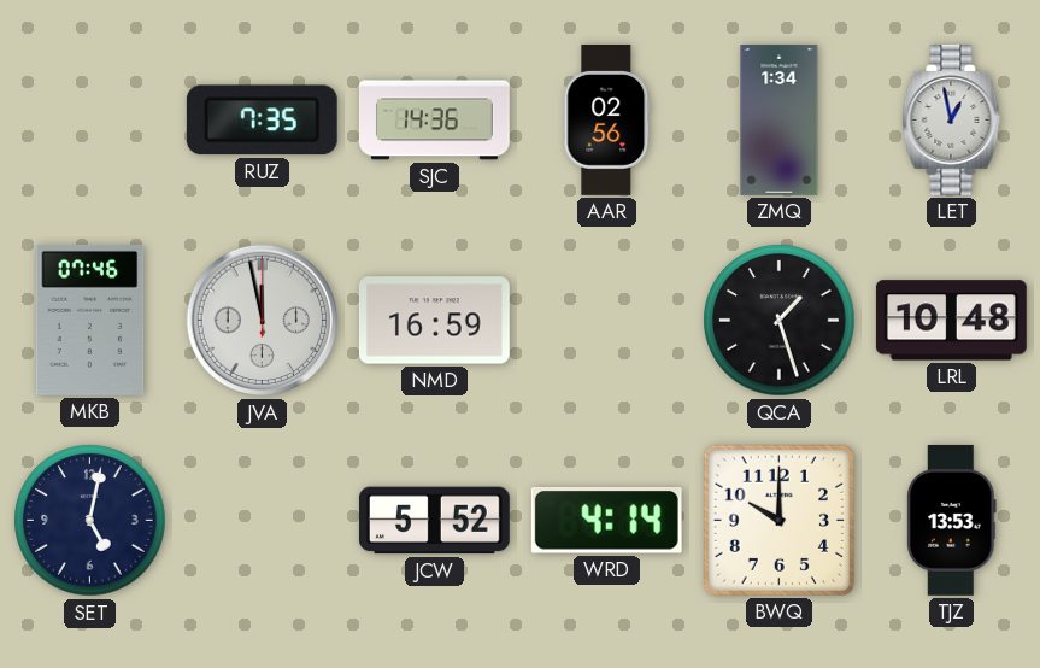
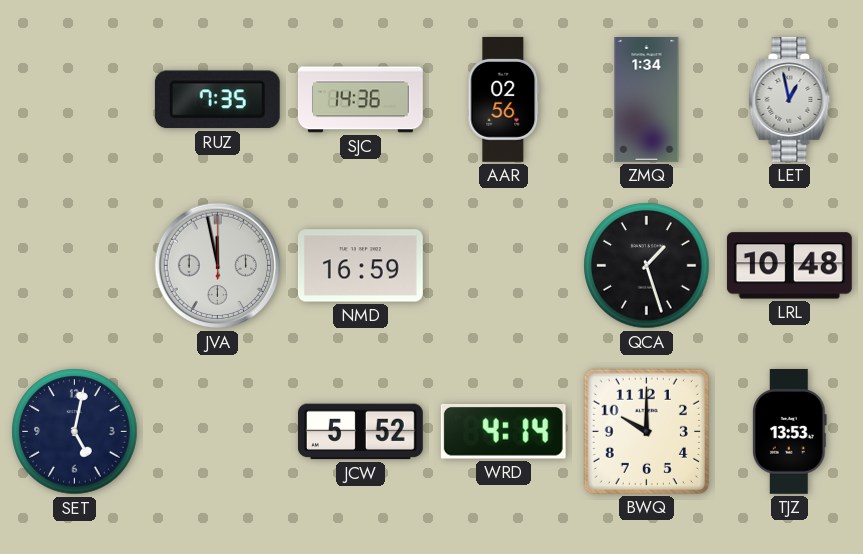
MKB: 07:46 -> none (90, 320)
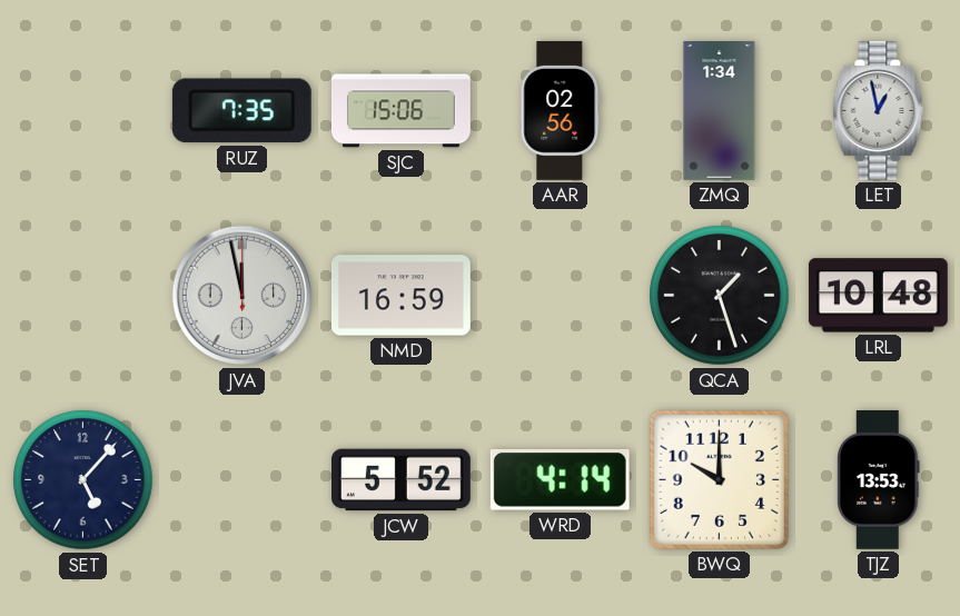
SJC: 14:36 -> 15:06 (400, 111)
SET: 5:02 -> 5:07 (83, 480)
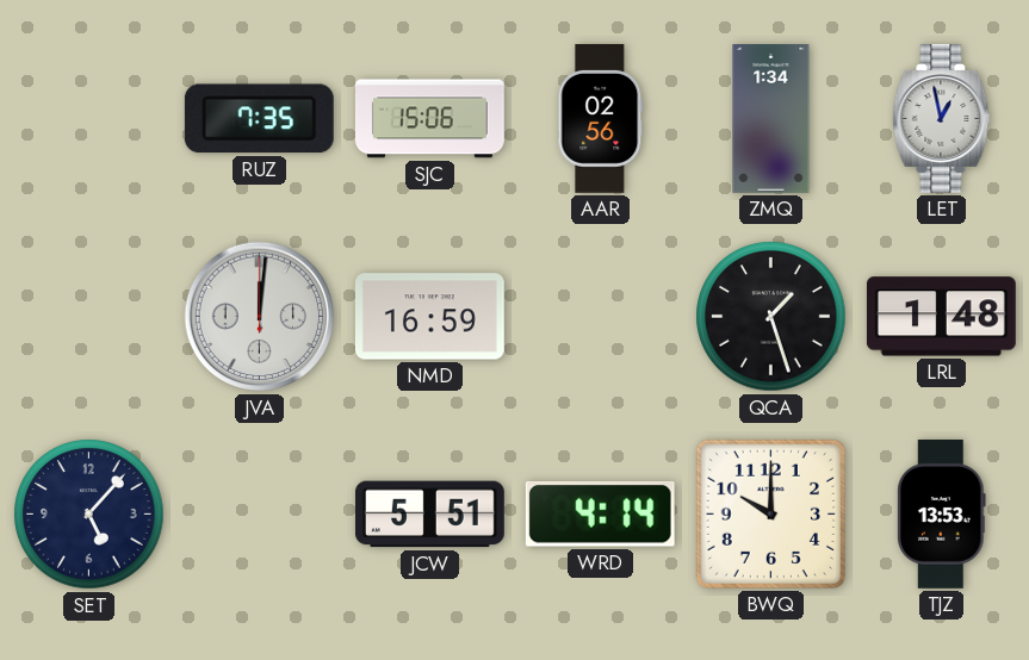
JVA: 11:58 -> 12:01 (260, 317)
LRL: 10:48 -> 1:48 (941, 317)
JCW: 5:52 -> 5:51 (429, 515)
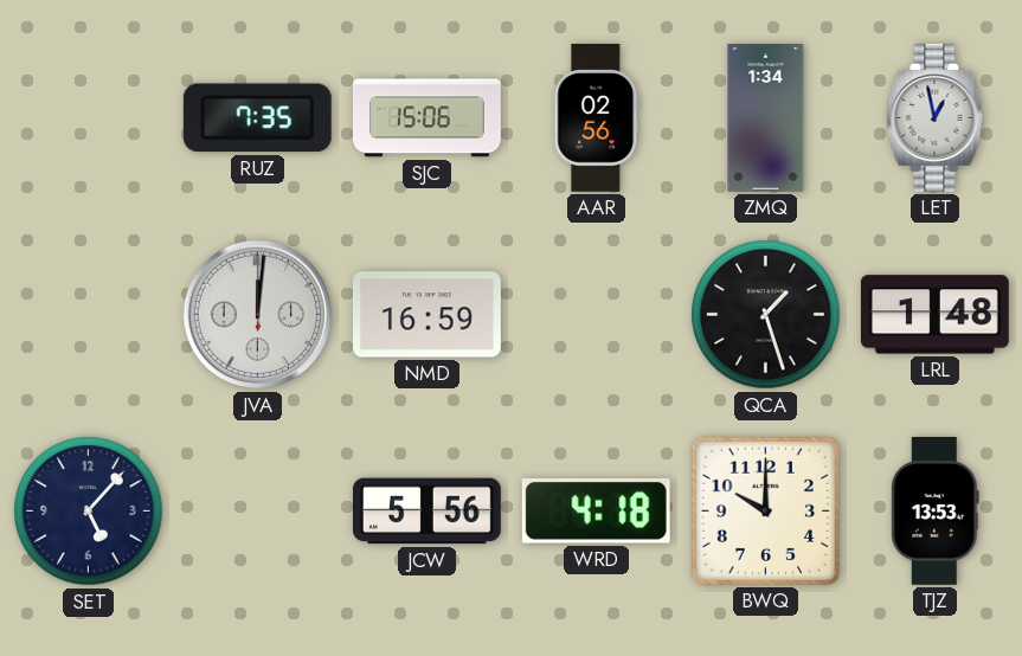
JCW: 5:51 -> 5:56 (426, 512)
WRD: 4:14 -> 4:18 (596, 512)
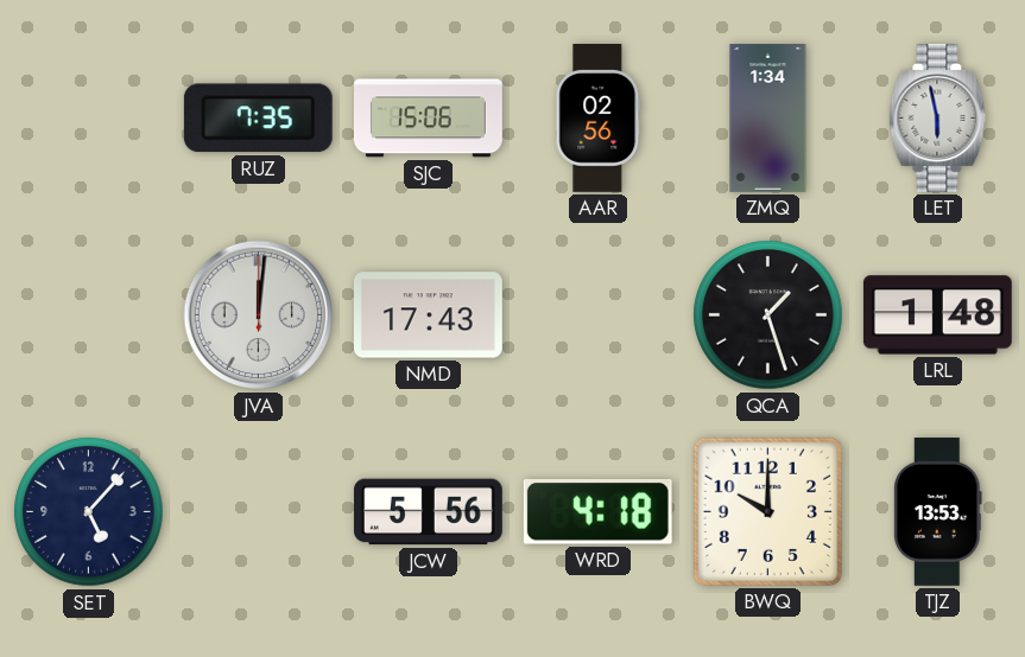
LET: 12:58 -> 5:58 (938, 117)
NMD: 16:59 -> 17:43 (428, 315)
